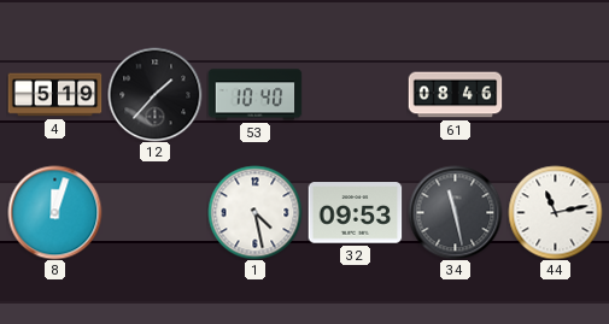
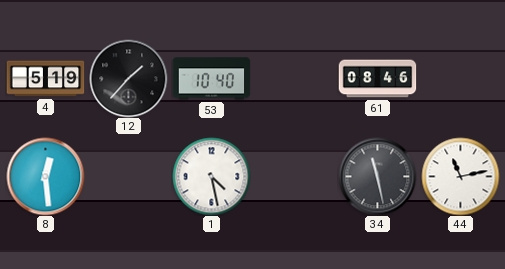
8: 12:03 -> 12:29 (45, 176)
32: 09:53 -> none (355, 213)
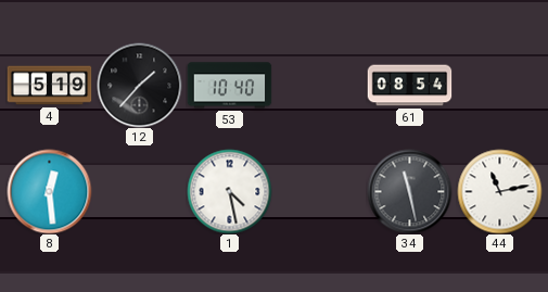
61: 08:46 -> 08:54 (409, 86)
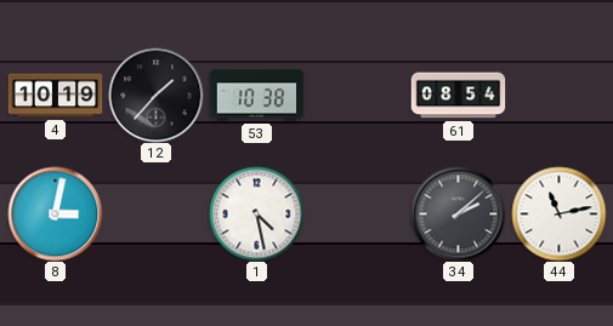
4: 5:19 -> 10:19 (55, 96)
53: 10:40 -> 10:38 (256, 96)
8: 12:29 -> 3:02 (55, 213)
34: 11:28 -> 2:08 (458, 213)
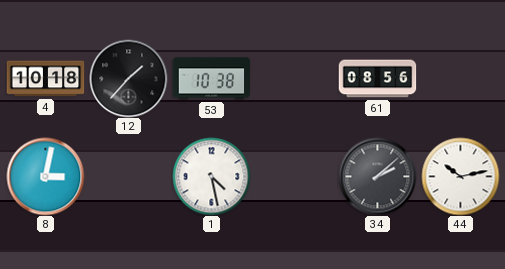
4: 10:19 -> 10:18 (45, 79)
61: 08:54 -> 08:56 (377, 79)
44: 11:13 -> 10:13 (460, 176)
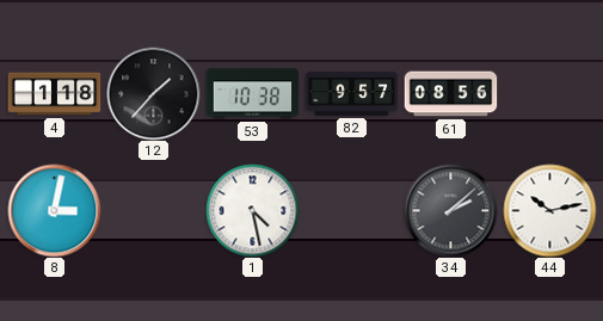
4: 10:18 -> 1:18 (54, 94)
82: none -> 9:57 (351, 94)
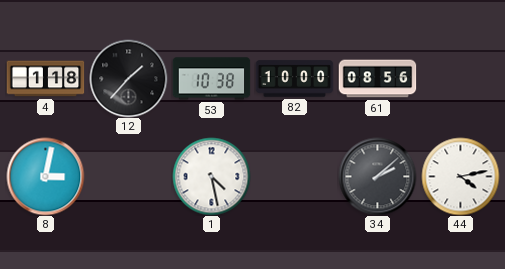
82: 9:57 -> 10:00 (294, 79)
44: 10:13 -> 4:13 (460, 176)
